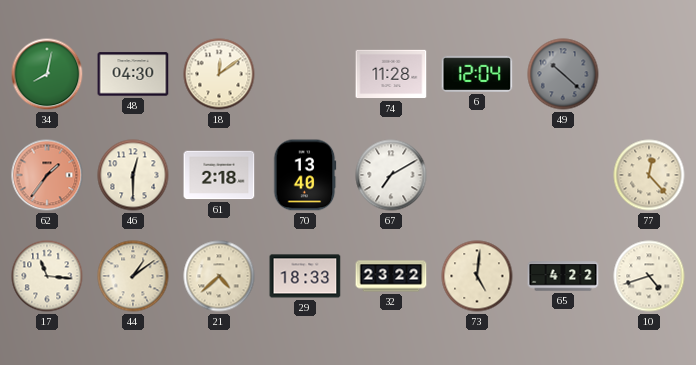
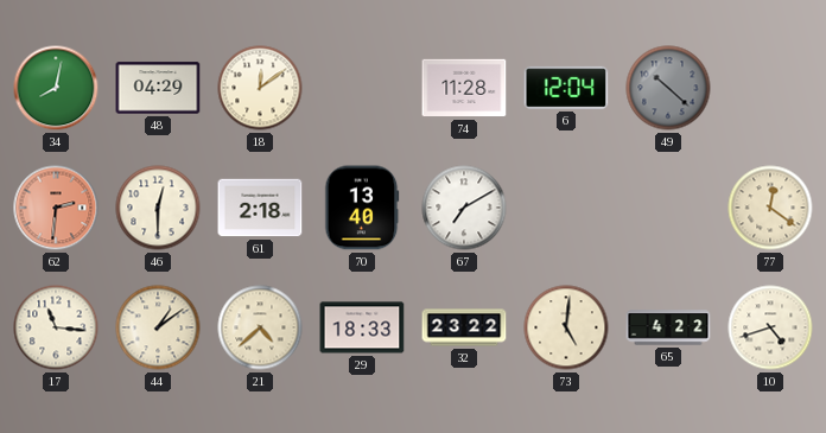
48: 04:30 -> 04:29 (158, 88)
62: 1:36 -> 2:31 (56, 208)
77: 12:23 -> 12:21 (770, 208)
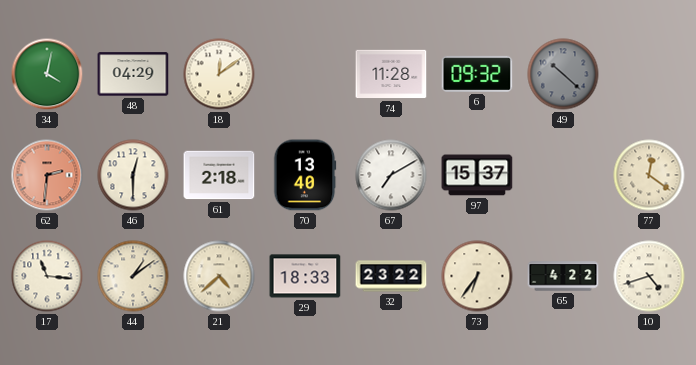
34: 8:02 -> 4:02 (47, 74)
6: 12:04 -> 09:32 (477, 74)
97: none -> 15:37 (477, 175)
73: 5:01 -> 6:36 (477, 276)
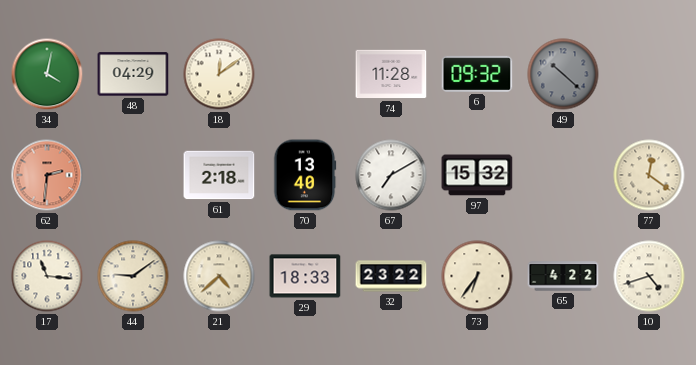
46: 12:30 -> none (133, 175)
97: 15:37 -> 15:32 (477, 175)
44: 1:09 -> 9:09 (133, 276)
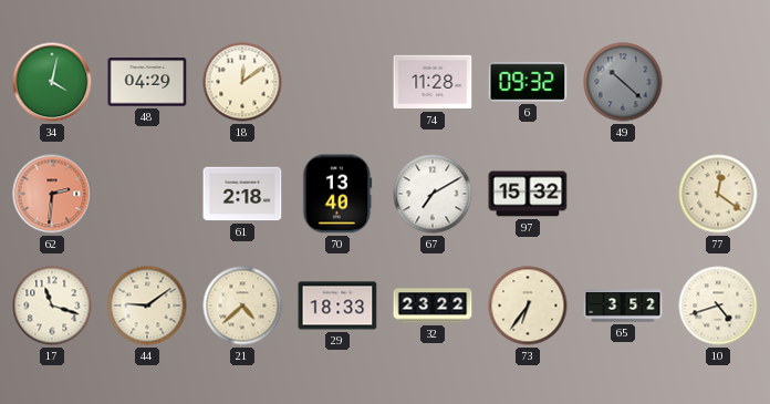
17: 11:16 -> 11:18 (52, 305)
65: 4:22 -> 3:52 (623, 305)
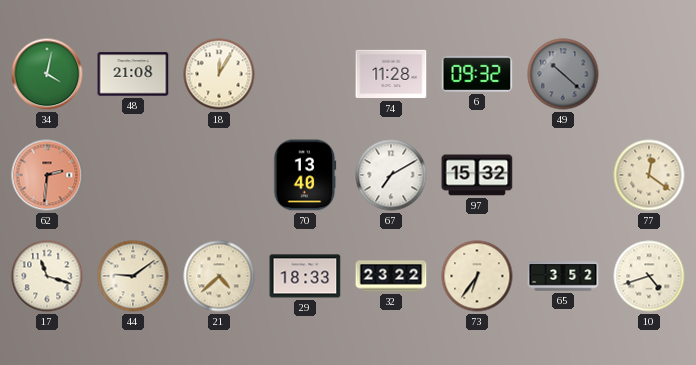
48: 04:29 -> 21:08 (133, 74)
18: 12:09 -> 12:05 (219, 74)
61: 2:18 -> none (242, 194)
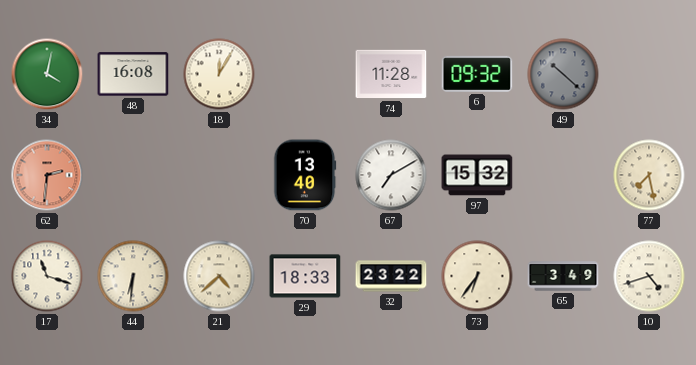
48: 21:08 -> 16:08 (133, 74)
77: 12:21 -> 7:28 (649, 175)
44: 9:09 -> 6:31 (133, 276)
65: 3:52 -> 3:49 (563, 276)
